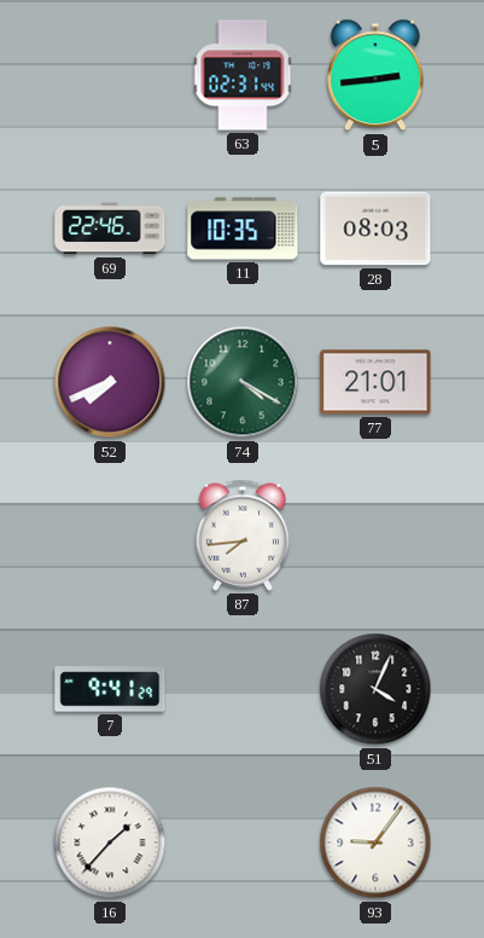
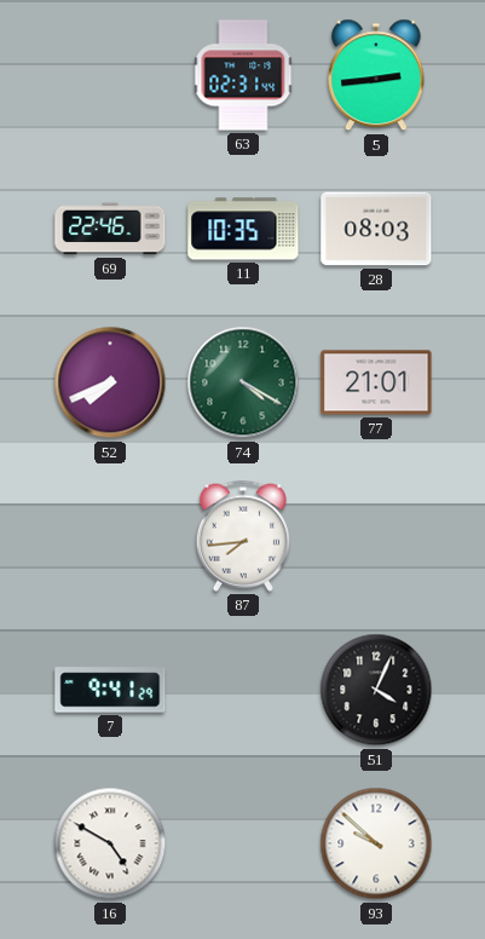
16: 1:37 -> 4:50 (110, 843)
93: 9:06 -> 9:52 (376, 843)
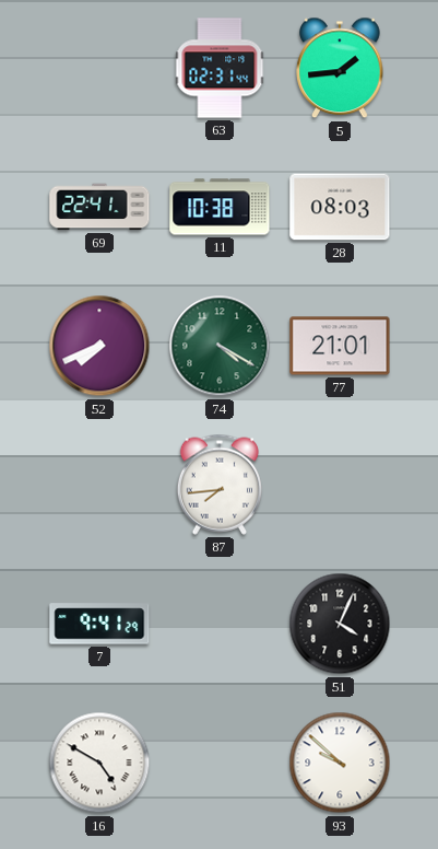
5: 2:44 -> 1:44 (340, 68)
69: 22:46 -> 22:41 (99, 207)
11: 10:35 -> 10:38 (220, 207)
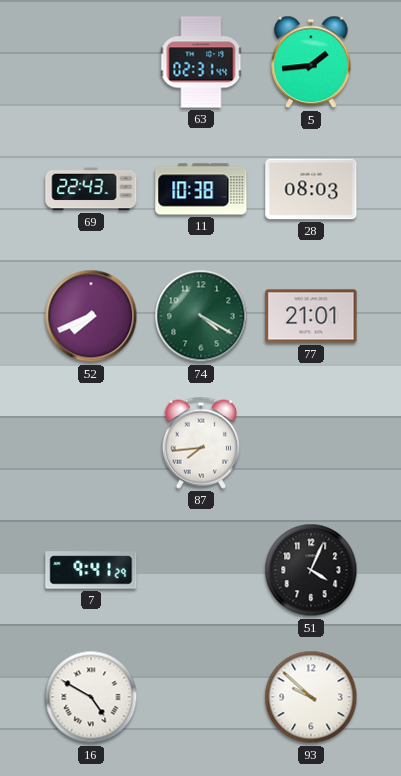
69: 22:41 -> 22:43 (91, 189)
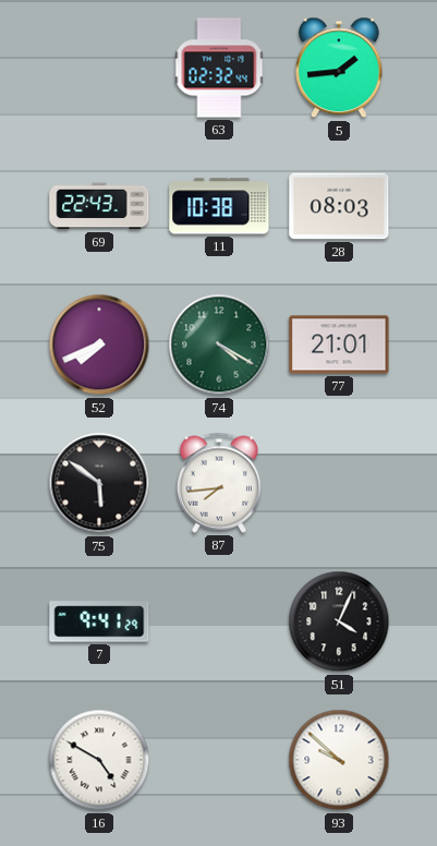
63: 02:31 -> 02:32 (219, 68)
75: none -> 5:51 (99, 483)
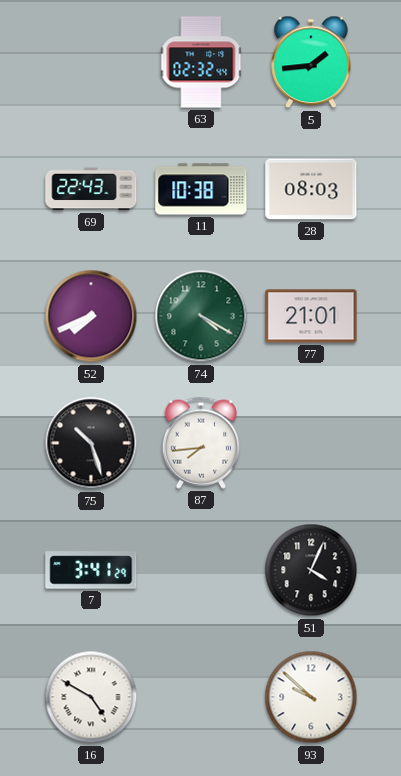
75: 5:51 -> 10:27 (91, 443)
7: 9:41 -> 3:41 (91, 570)
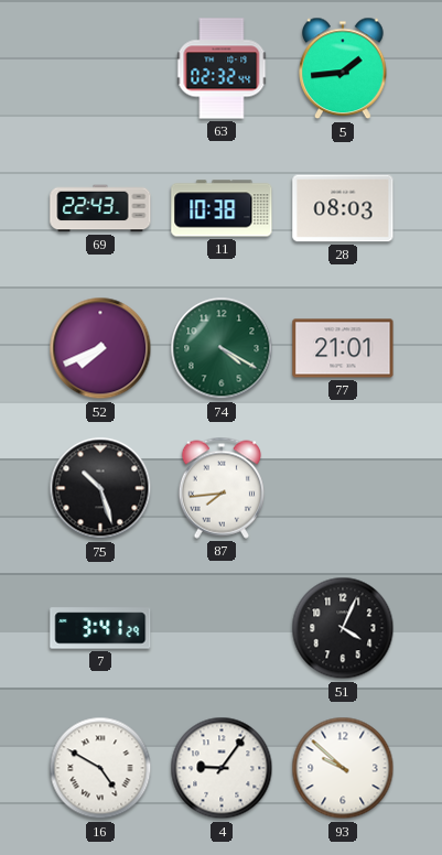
4: none -> 9:06 (222, 768)
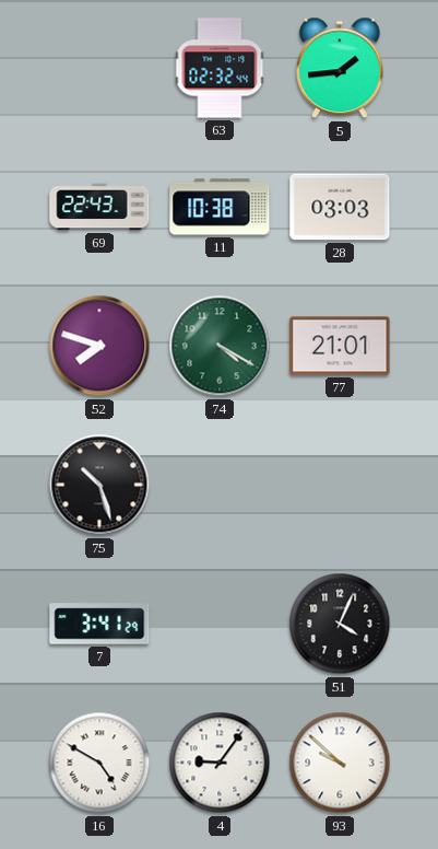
28: 08:03 -> 03:03 (340, 207)
52: 7:41 -> 7:48 (99, 346)
87: 7:44 -> none (222, 488)
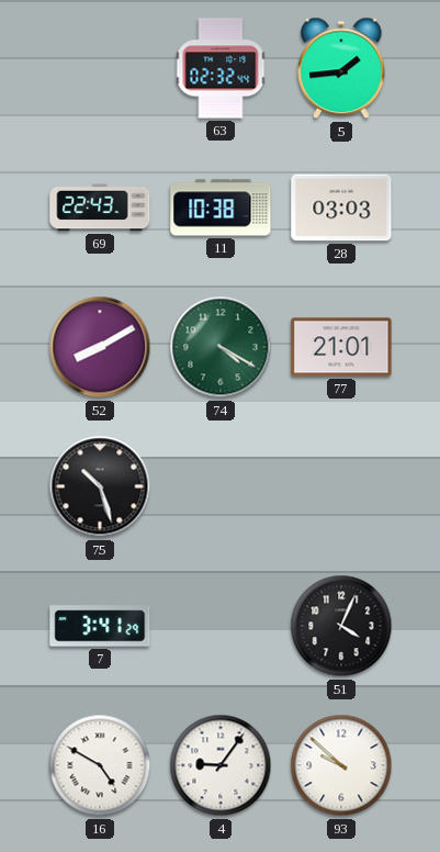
52: 7:48 -> 8:10 (100, 347)
